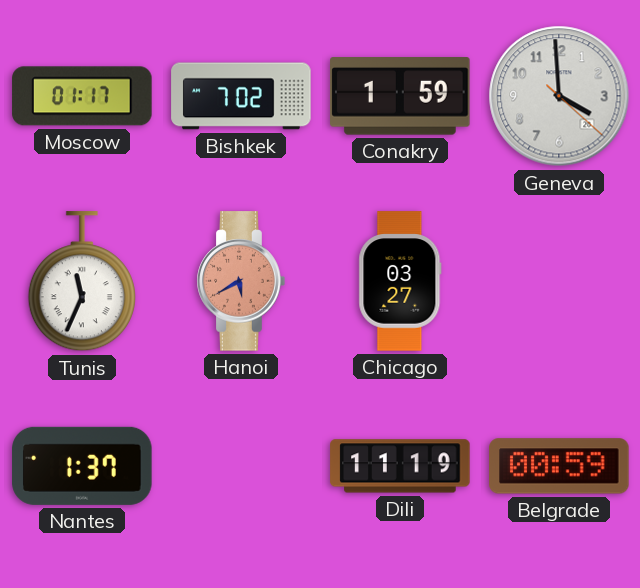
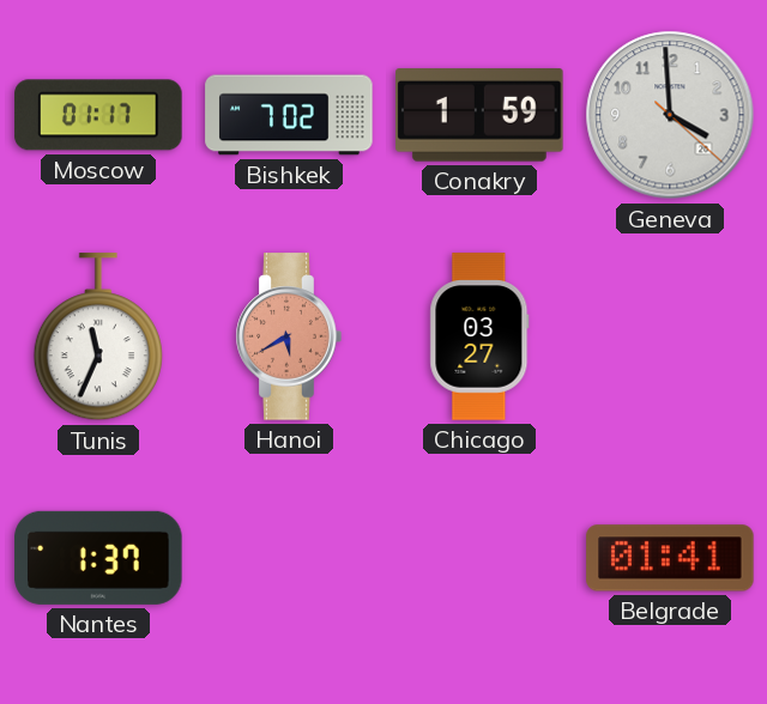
Dili: 11:19 -> none (400, 466)
Belgrade: 00:59 -> 01:41 (670, 558)
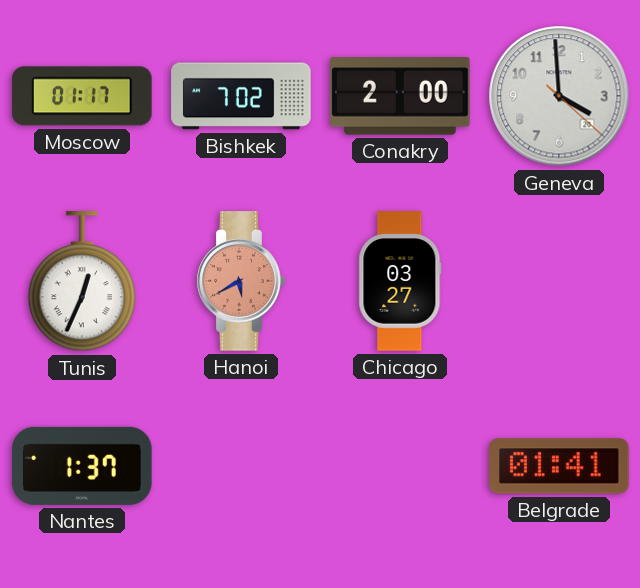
Conakry: 1:59 -> 2:00 (400, 96)
Tunis: 11:34 -> 12:34 (82, 282)
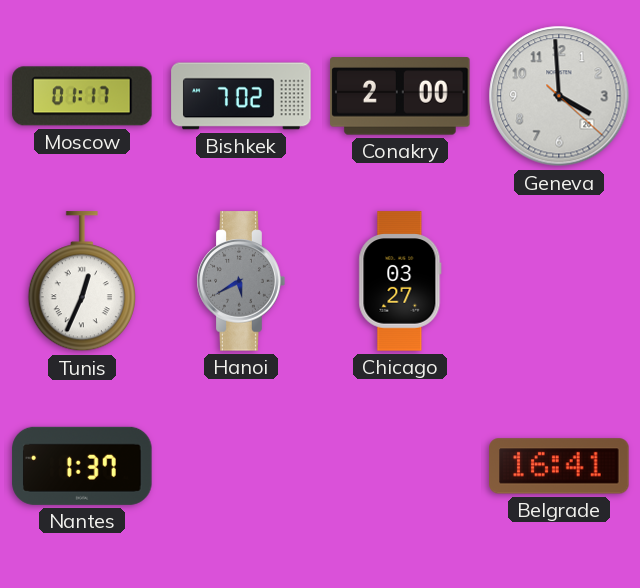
Hanoi dial: salmon -> grey (241, 281)
Belgrade: 01:41 -> 16:41 (559, 466)
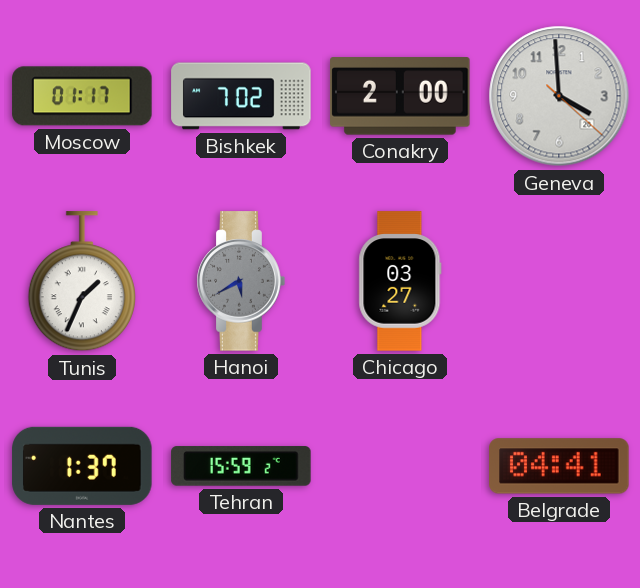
Tunis: 12:34 -> 1:34 (82, 282)
Tehran: none -> 15:59 (241, 466)
Belgrade: 16:41 -> 04:41 (559, 466)
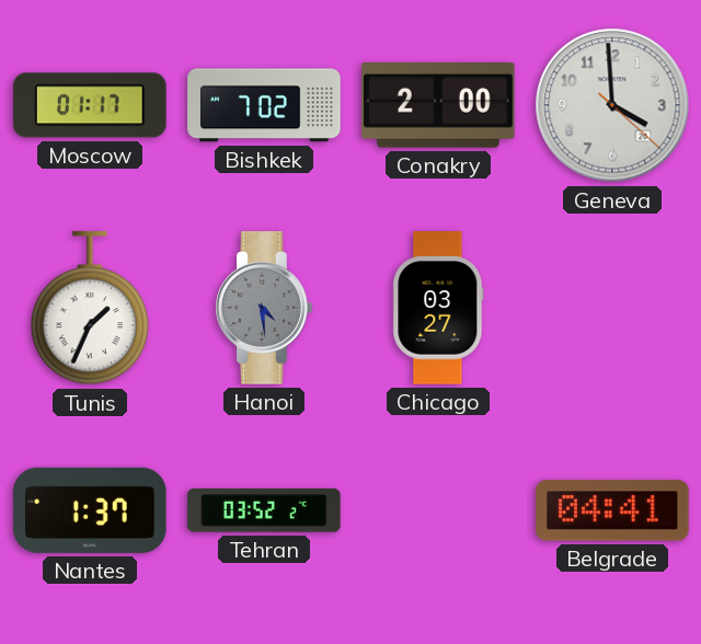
Hanoi: 5:40 -> 4:29 (264, 308)
Tehran: 15:59 -> 03:52 (264, 510)
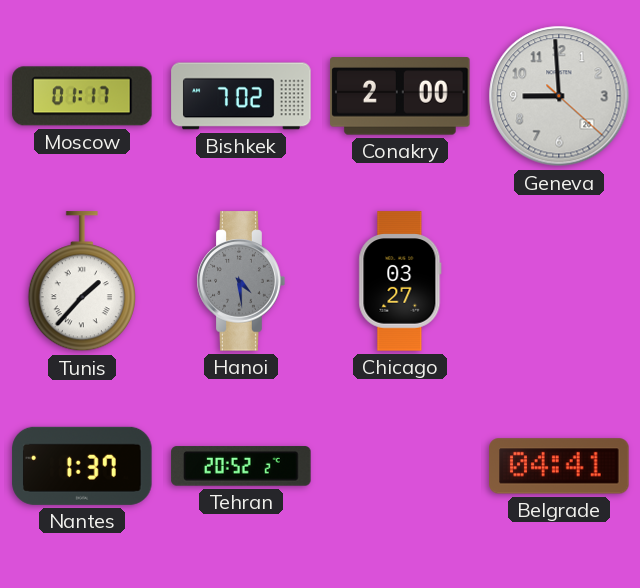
Geneva: 3:59 -> 8:59 (559, 96)
Tunis: 1:34 -> 1:37 (82, 282)
Tehran: 03:52 -> 20:52 (241, 466)
